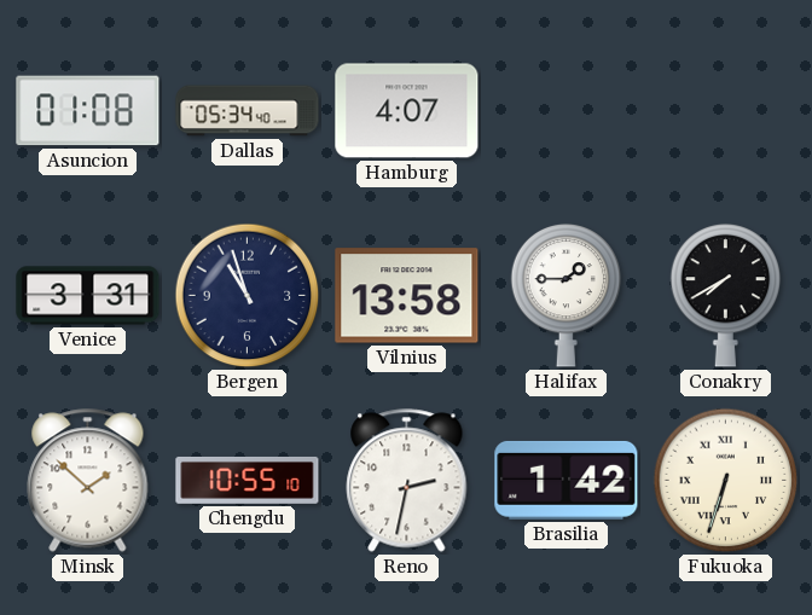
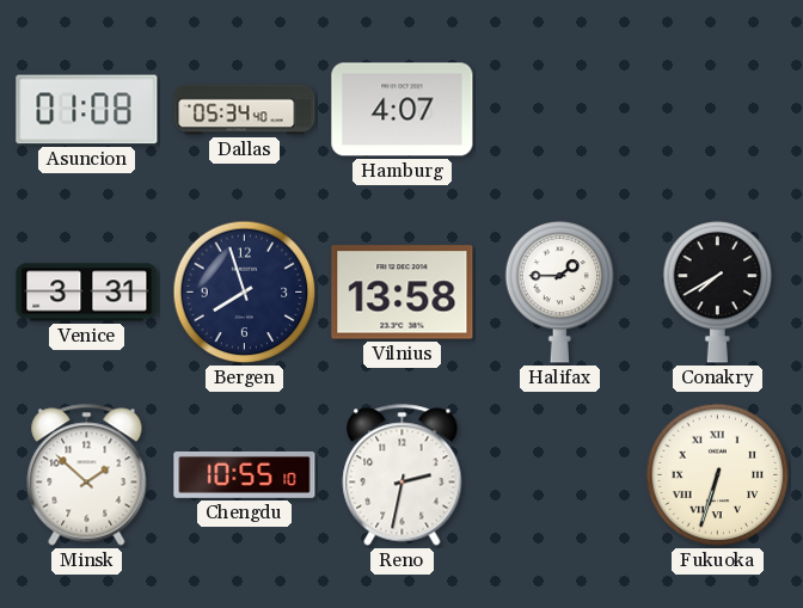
Bergen: 10:57 -> 7:57 (245, 293)
Brasilia: 1:42 -> none (567, 480)
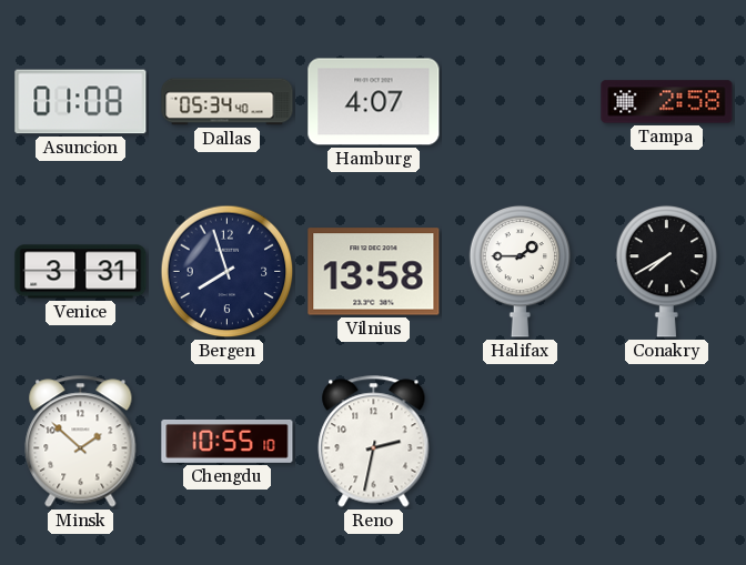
Tampa: none -> 2:58 (667, 102)
Fukuoka: 6:33 -> none (718, 475)
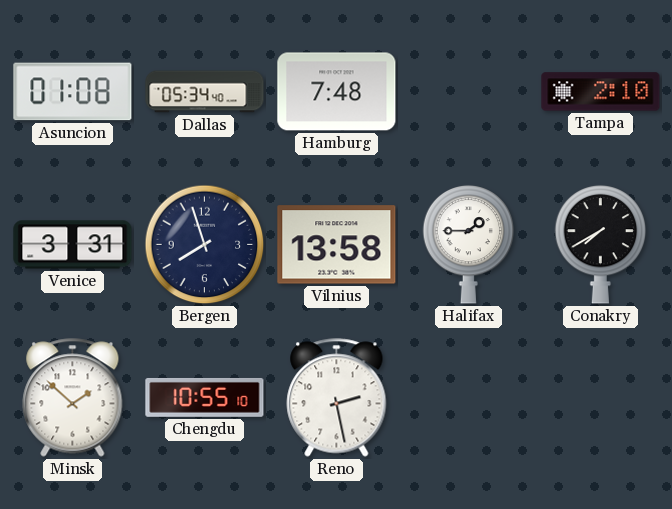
Hamburg: 4:07 -> 7:48 (337, 92)
Tampa: 2:58 -> 2:10 (601, 92)
Reno: 2:32 -> 2:28 (337, 398)
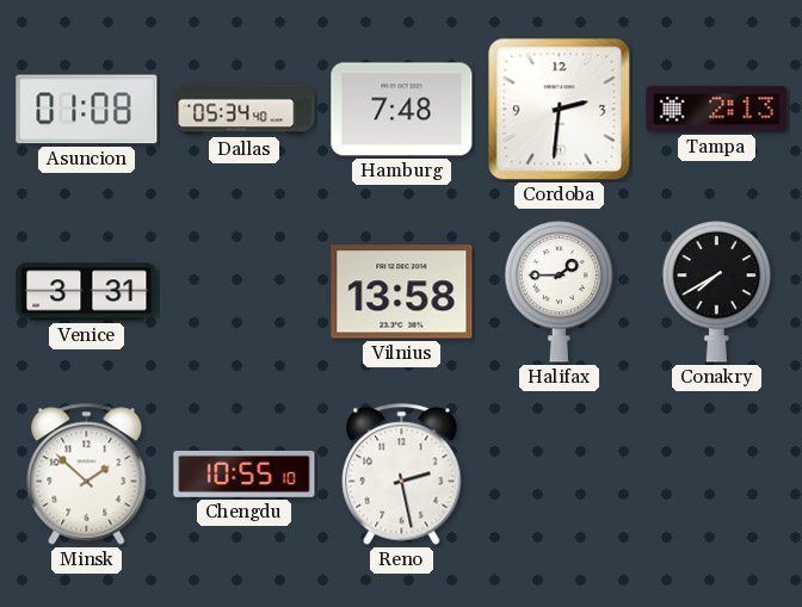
Cordoba: none -> 2:31 (560, 110)
Tampa: 2:10 -> 2:13 (717, 110)
Bergen: 7:57 -> none (205, 245)
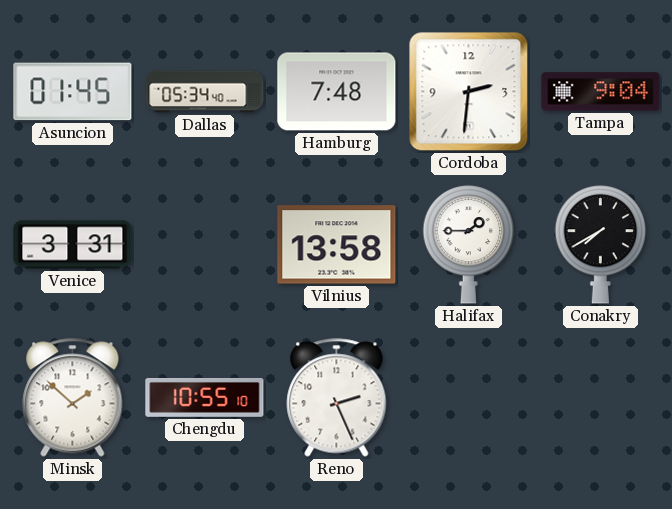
Asuncion: 01:08 -> 01:45 (73, 92)
Tampa: 2:13 -> 9:04 (601, 92)
Reno: 2:28 -> 2:26 (337, 398)
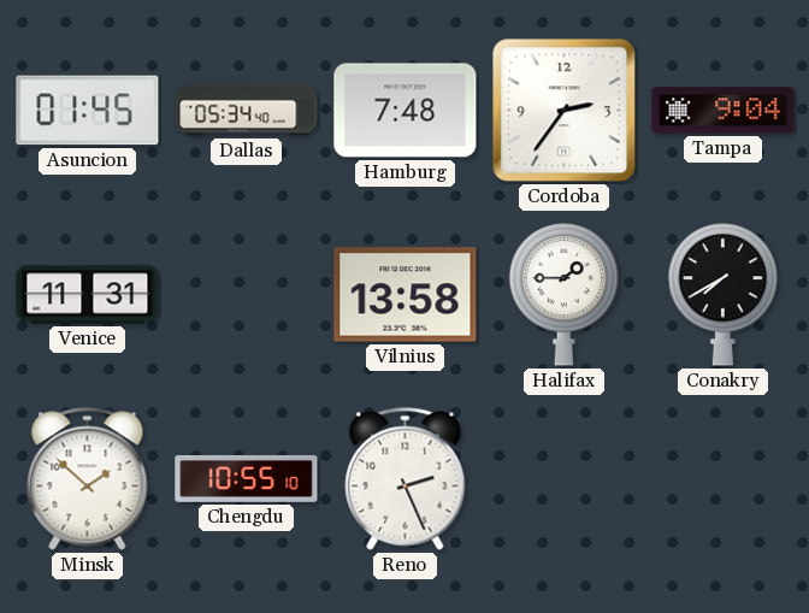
Cordoba: 2:31 -> 2:36 (565, 111)
Venice: 3:31 -> 11:31 (88, 295)
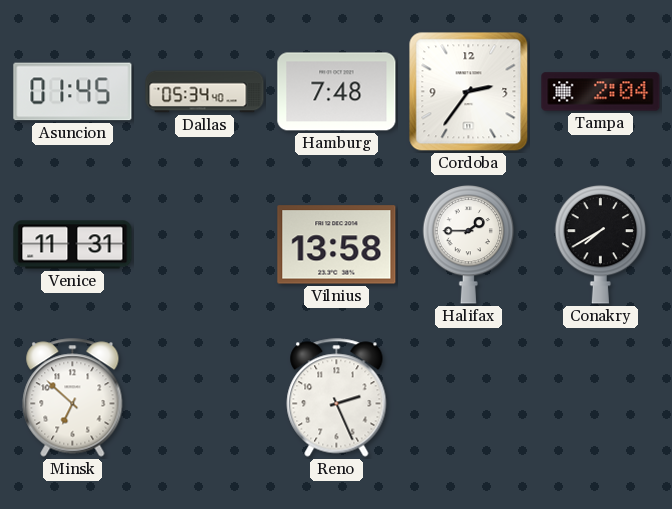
Tampa: 9:04 -> 2:04 (601, 92)
Minsk: 1:52 -> 6:52 (73, 398)
Chengdu: 10:55 -> none (247, 478)
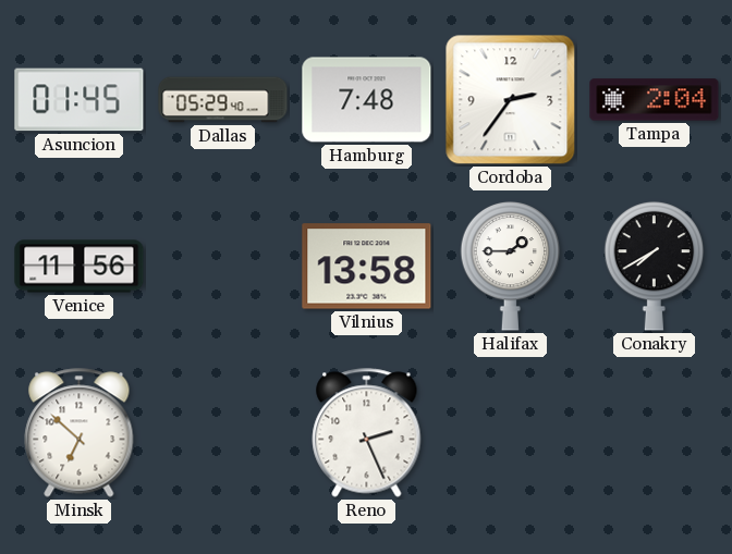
Dallas: 05:34 -> 05:29 (223, 100)
Venice: 11:31 -> 11:56 (80, 267)
